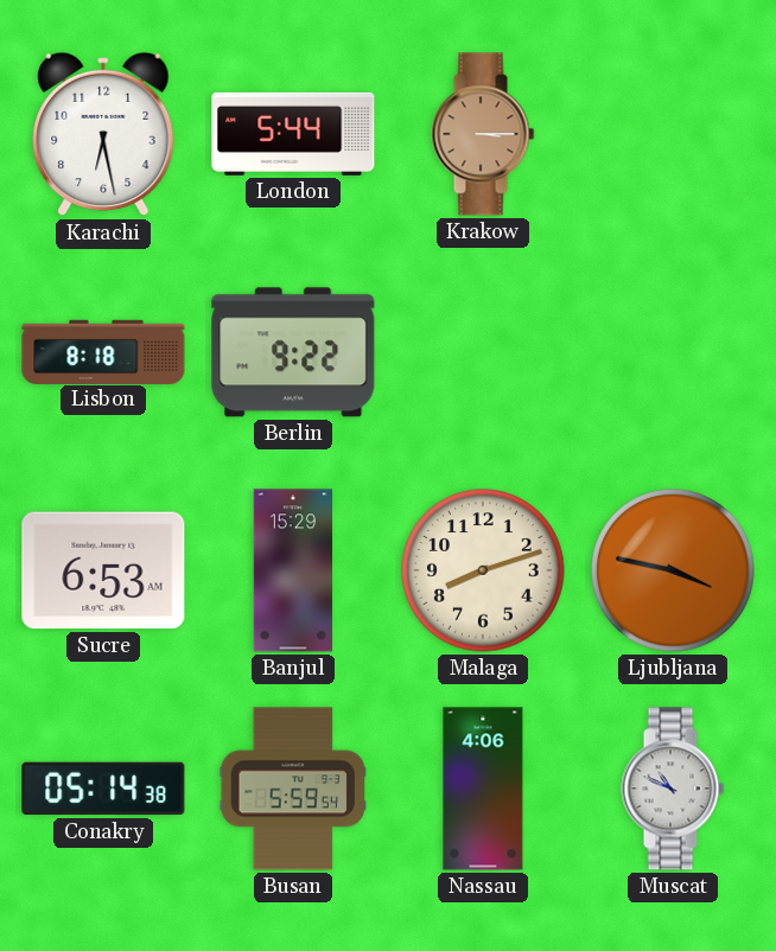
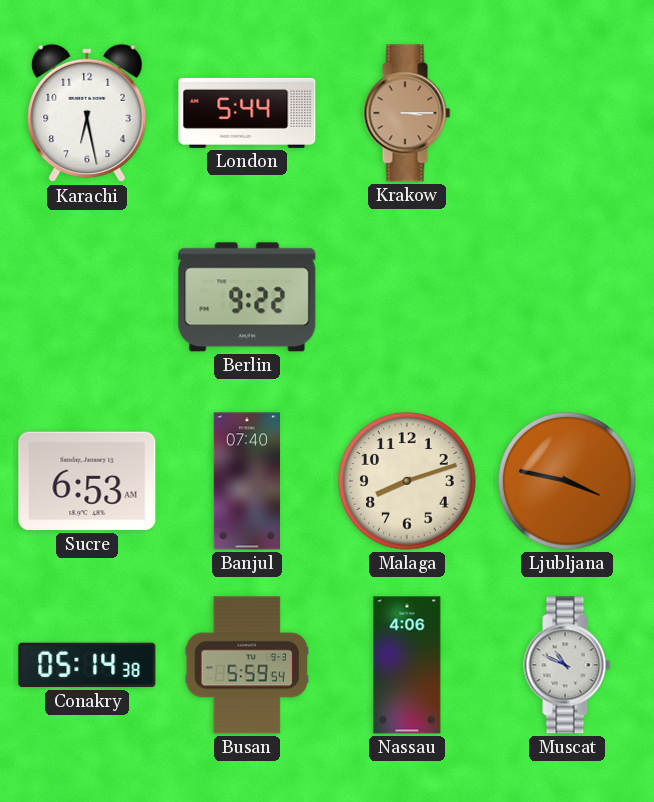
Lisbon: 8:18 -> none (103, 351)
Banjul: 15:29 -> 07:40 (246, 481)
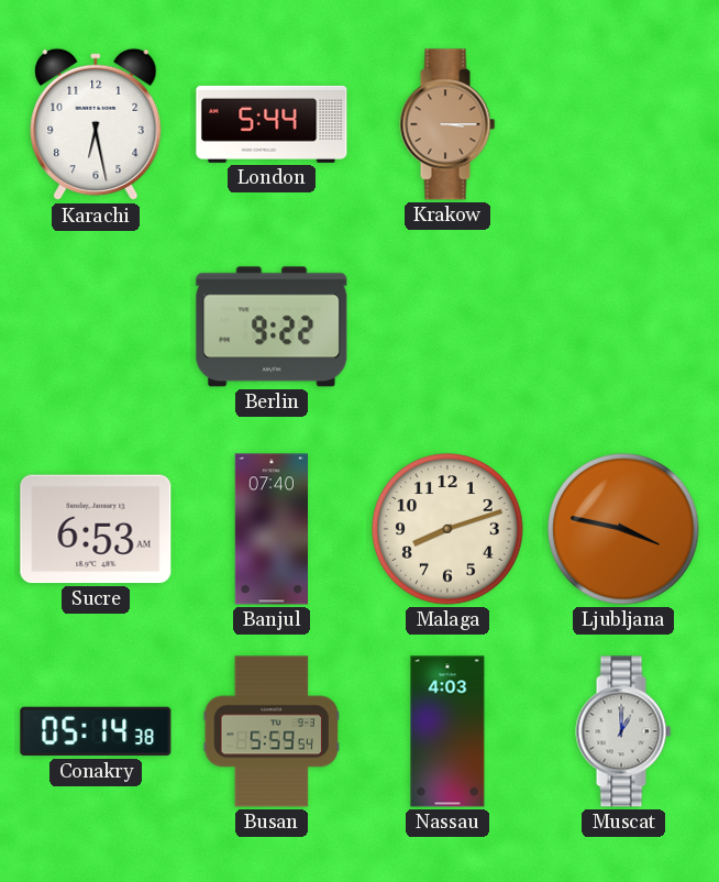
Nassau: 4:06 -> 4:03 (447, 731)
Muscat: 10:49 -> 1:00 (623, 731)
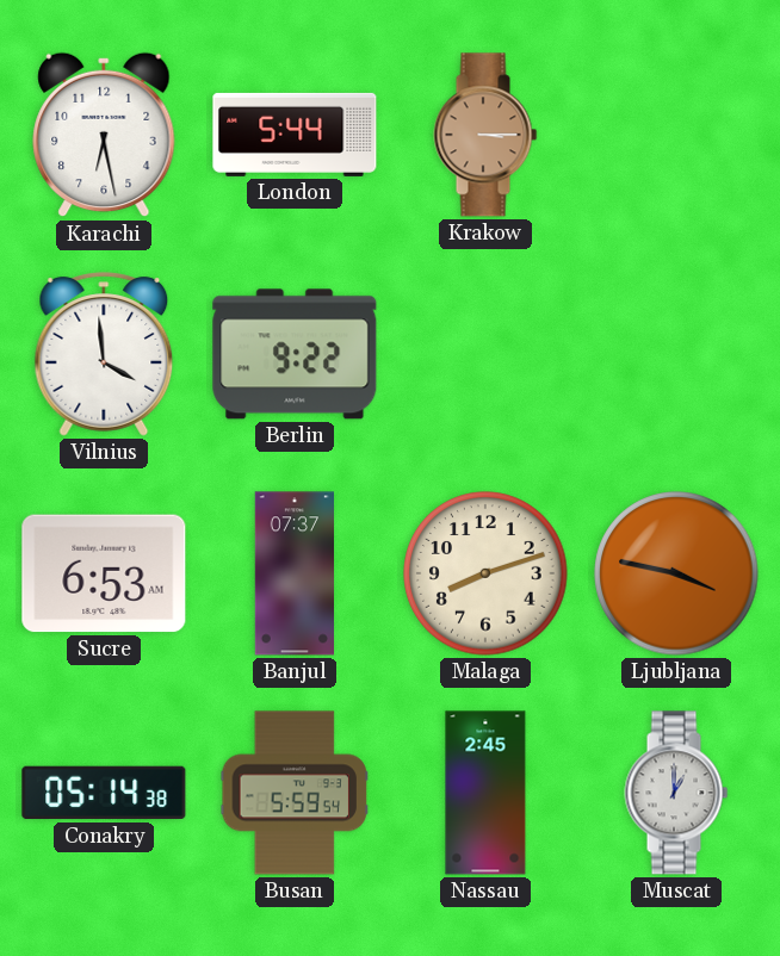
Vilnius: none -> 3:59 (104, 354)
Banjul: 07:40 -> 07:37 (293, 573)
Nassau: 4:03 -> 2:45 (485, 793)
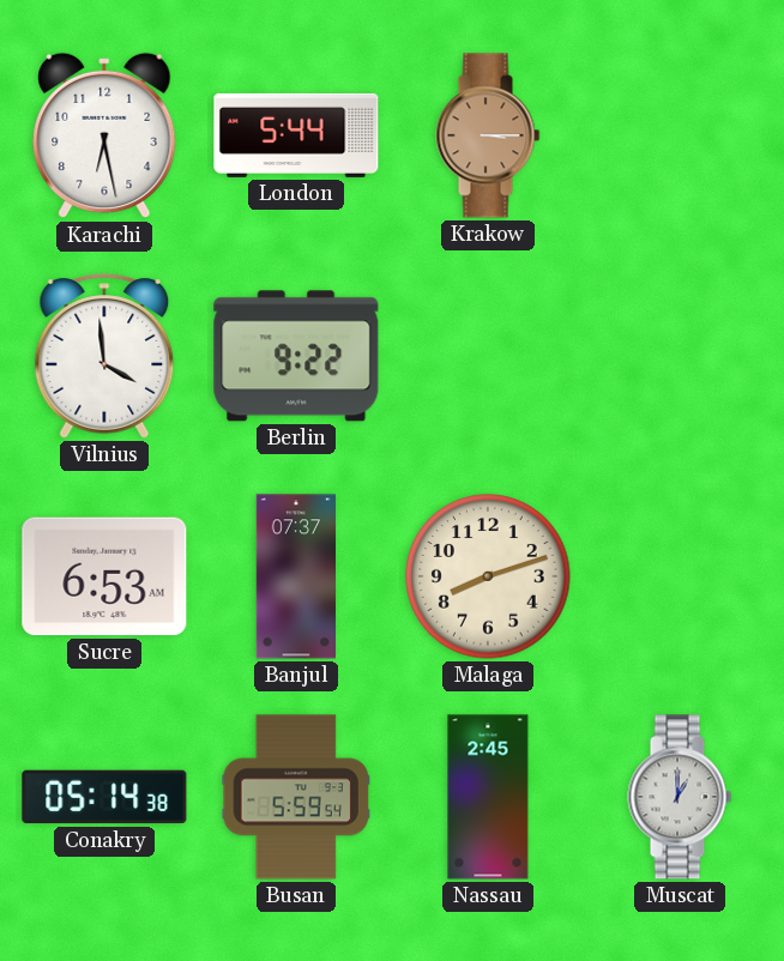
Ljubljana: 3:47 -> none (676, 573)
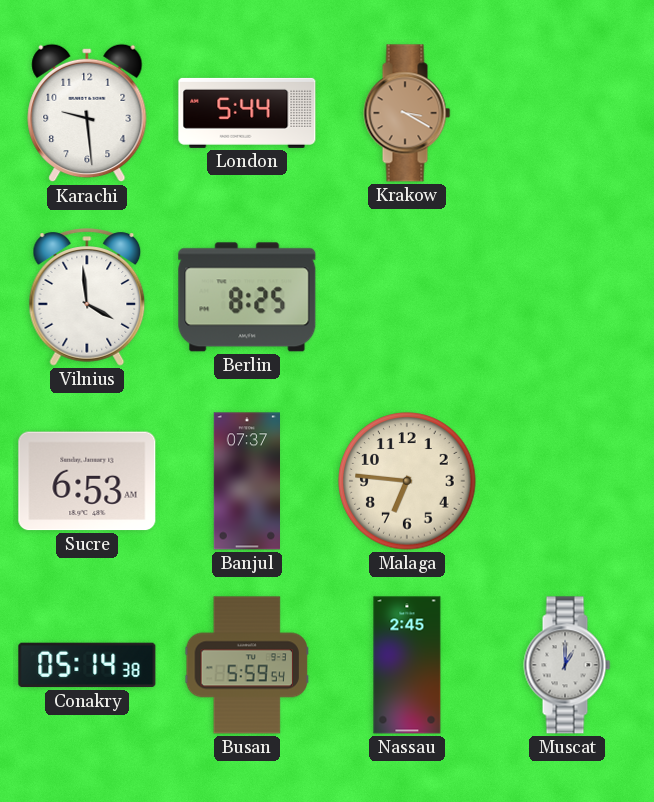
Karachi: 6:28 -> 9:29 (87, 113)
Krakow: 3:15 -> 3:20 (407, 113)
Berlin: 9:22 -> 8:25 (247, 297)
Malaga: 8:12 -> 6:46 (407, 481)
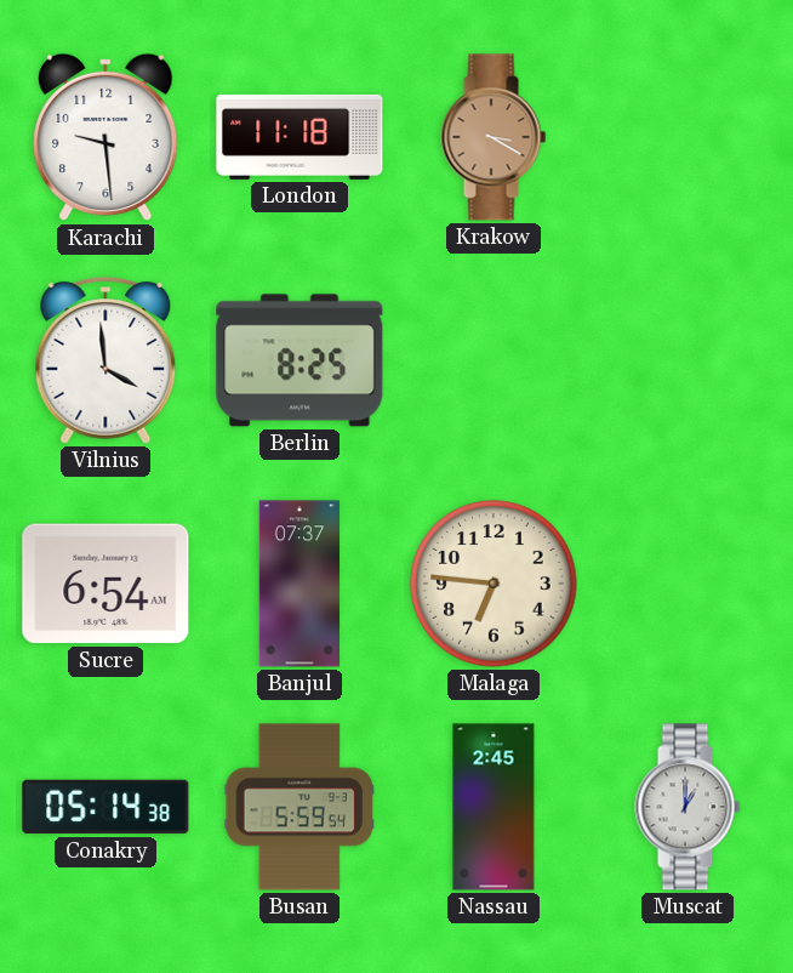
London: 5:44 -> 11:18 (299, 137)
Sucre: 6:53 -> 6:54 (105, 584)
